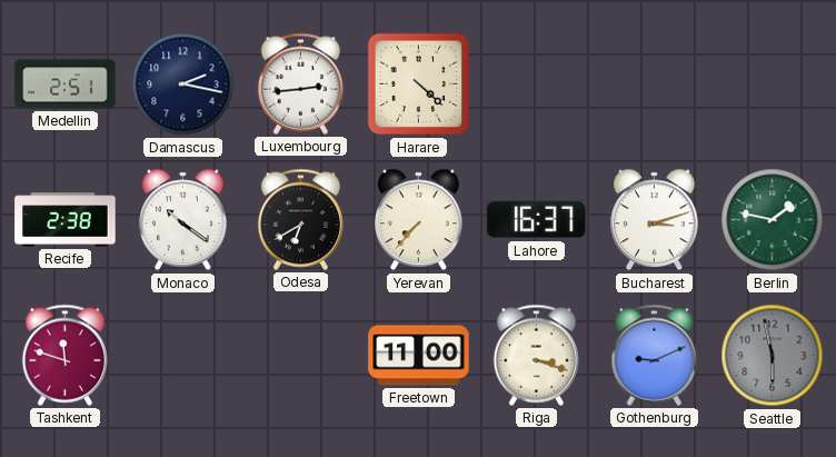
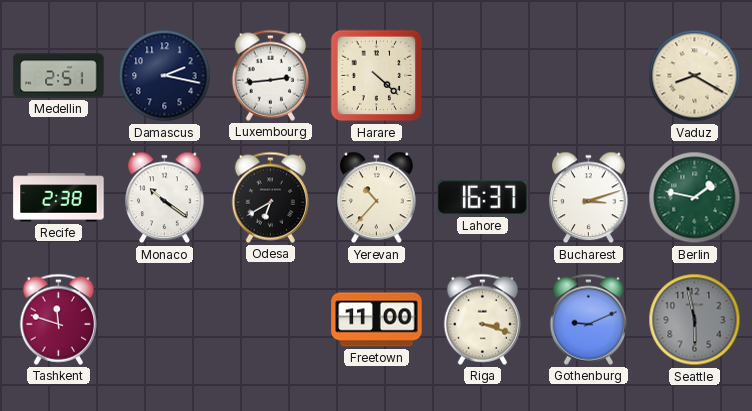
Vaduz: none -> 8:20 (695, 76)
Yerevan: 7:37 -> 10:37 (377, 198)
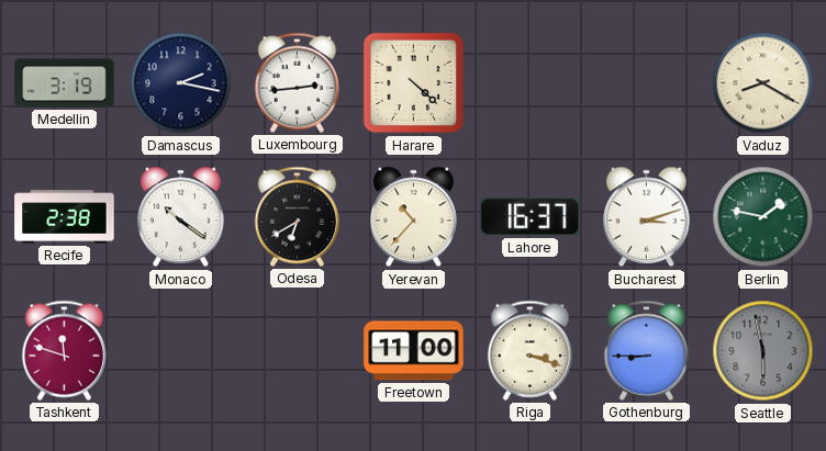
Medellin: 2:51 -> 3:19 (65, 83)
Gothenburg: 9:11 -> 8:45 (646, 350)
